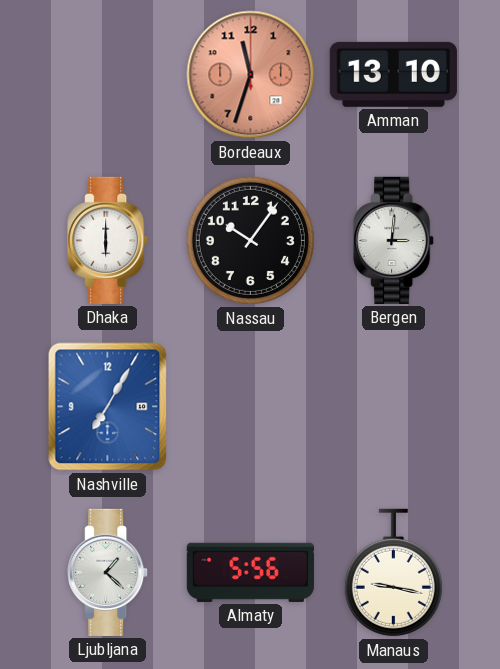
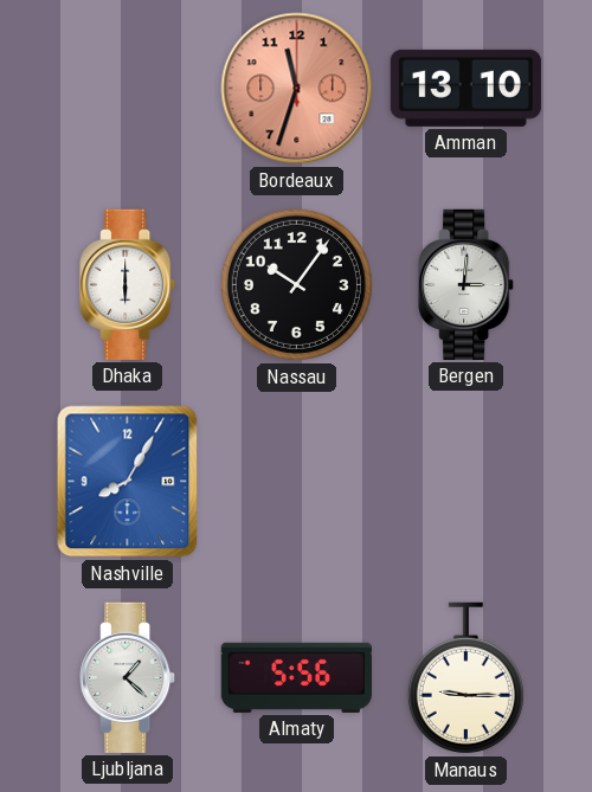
Nashville: 7:05 -> 8:05 (128, 482)
Manaus: 9:17 -> 9:15 (465, 678)
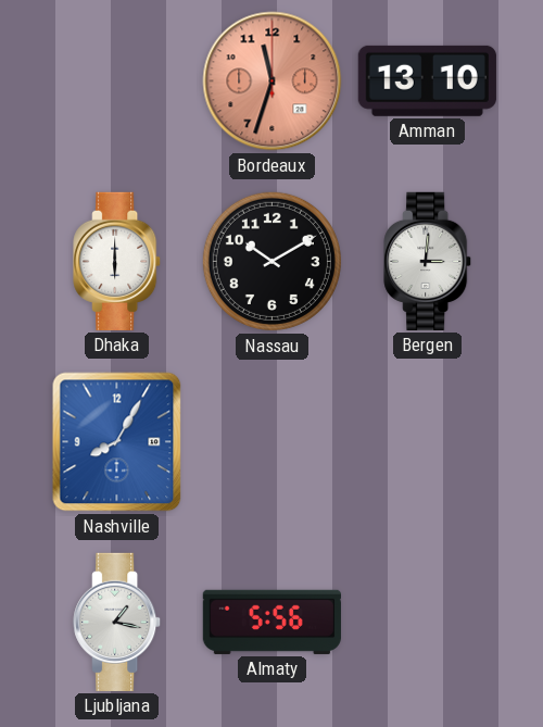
Nassau: 10:06 -> 10:10 (271, 261)
Ljubljana: 1:22 -> 1:17 (117, 622)
Manaus: 9:15 -> none (465, 678)
